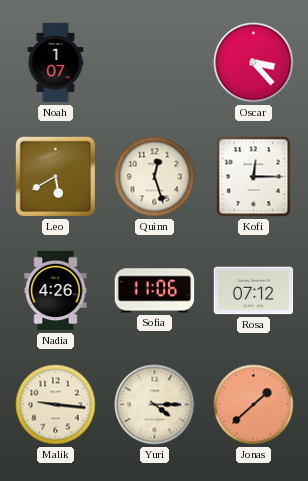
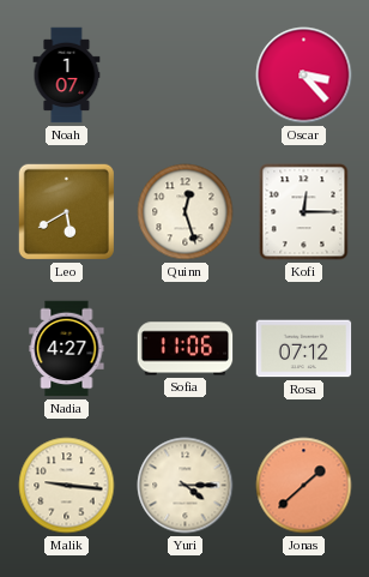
Nadia: 4:26 -> 4:27 (67, 349)
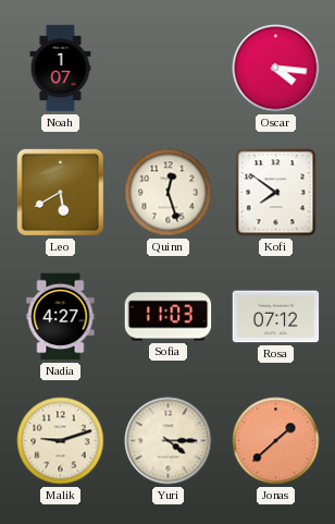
Oscar: 3:23 -> 4:16 (276, 69)
Kofi: 12:15 -> 7:51 (276, 193)
Sofia: 11:06 -> 11:03 (169, 317)
Malik: 9:16 -> 9:12 (61, 441)
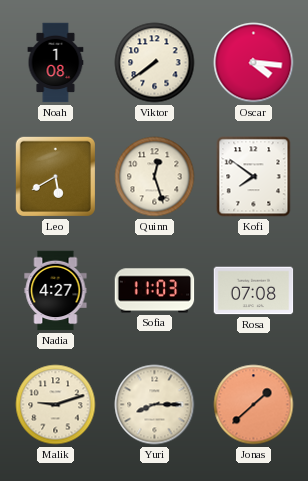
Noah: 1:07 -> 1:08 (56, 63)
Viktor: none -> 7:39 (155, 63)
Rosa: 07:12 -> 07:08 (254, 291)
Yuri: 4:15 -> 8:15 (155, 405)
